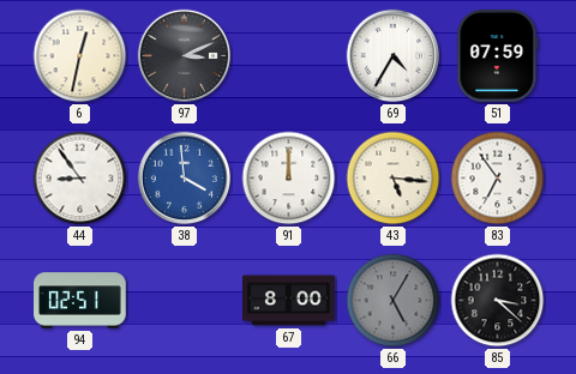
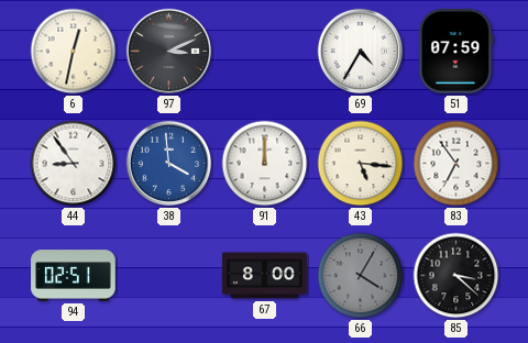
66: 5:05 -> 4:05 (361, 276)
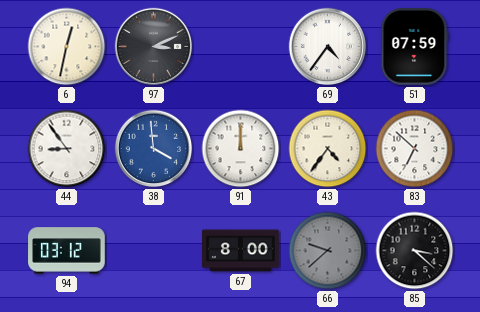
69: 4:35 -> 4:36 (328, 47)
43: 5:16 -> 4:36 (328, 149)
83: 6:54 -> 6:52 (415, 149)
94: 02:51 -> 03:12 (67, 251)
66: 4:05 -> 9:38 (328, 251)
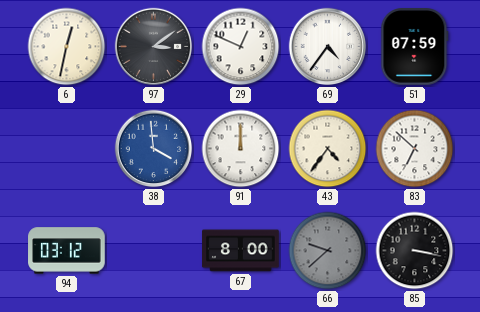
97: 3:11 -> 3:09 (154, 47)
29: none -> 12:49 (241, 47)
44: 8:54 -> none (67, 149)
85: 3:22 -> 3:17 (415, 251)
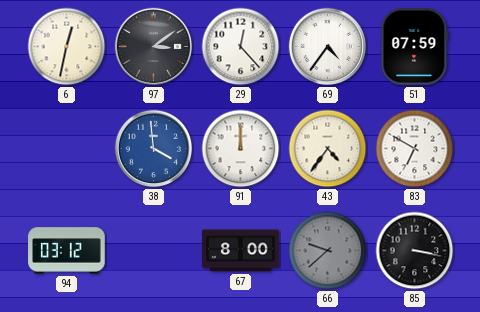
29: 12:49 -> 12:23 (241, 47)
83: 6:52 -> 6:50 (415, 149)
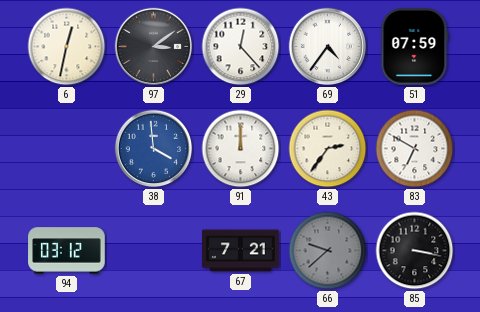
43: 4:36 -> 2:36 (328, 149)
67: 8:00 -> 7:21 (241, 251)
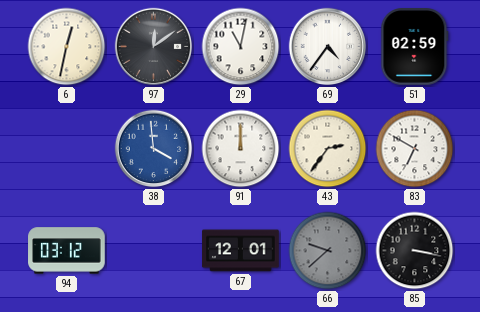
97: 3:09 -> 12:09 (154, 47)
29: 12:23 -> 11:02 (241, 47)
51: 07:59 -> 02:59 (415, 47)
67: 7:21 -> 12:01 (241, 251)
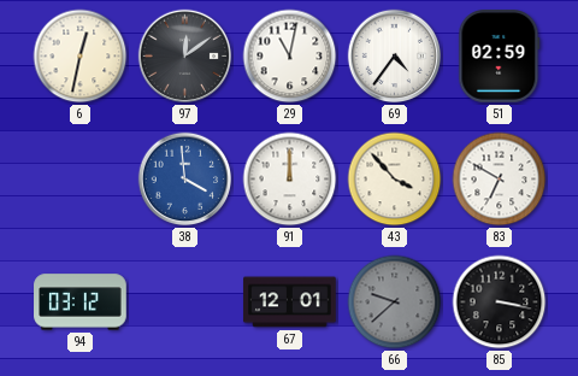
43: 2:36 -> 3:53 (395, 180)
